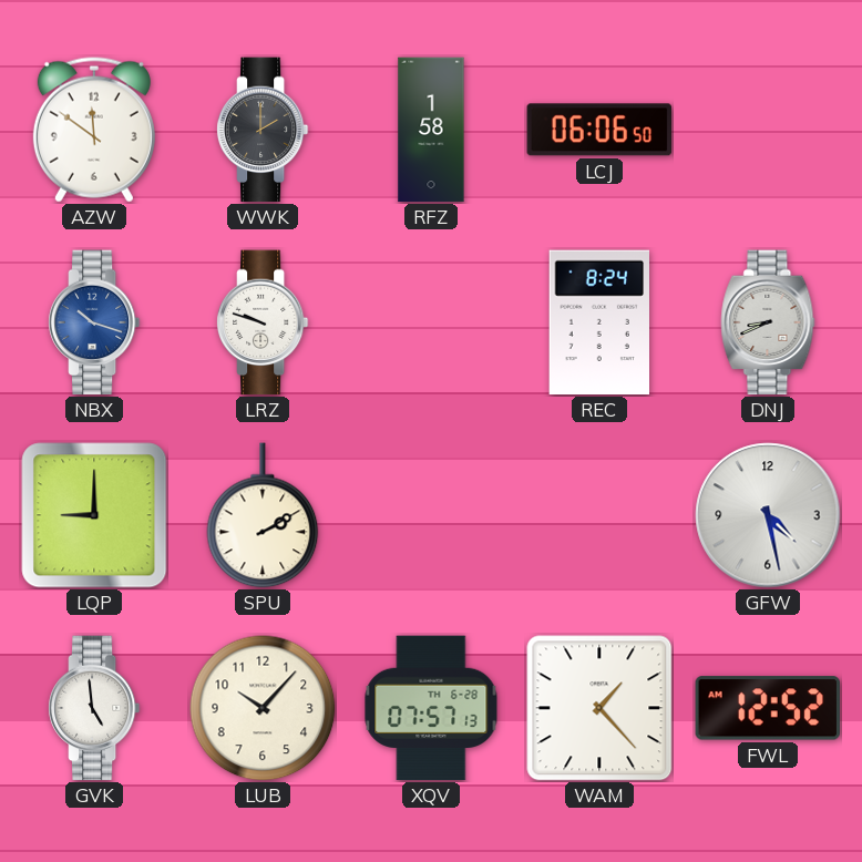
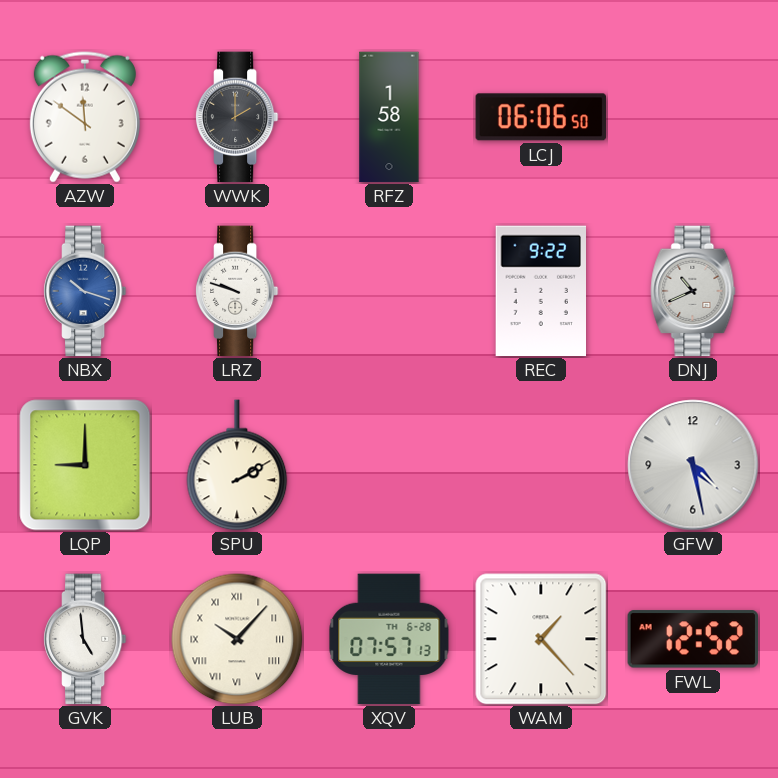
REC: 8:24 -> 9:22 (540, 291)
DNJ: 8:41 -> 10:41 (693, 291)
LUB numerals: Arabic -> Roman (237, 639)
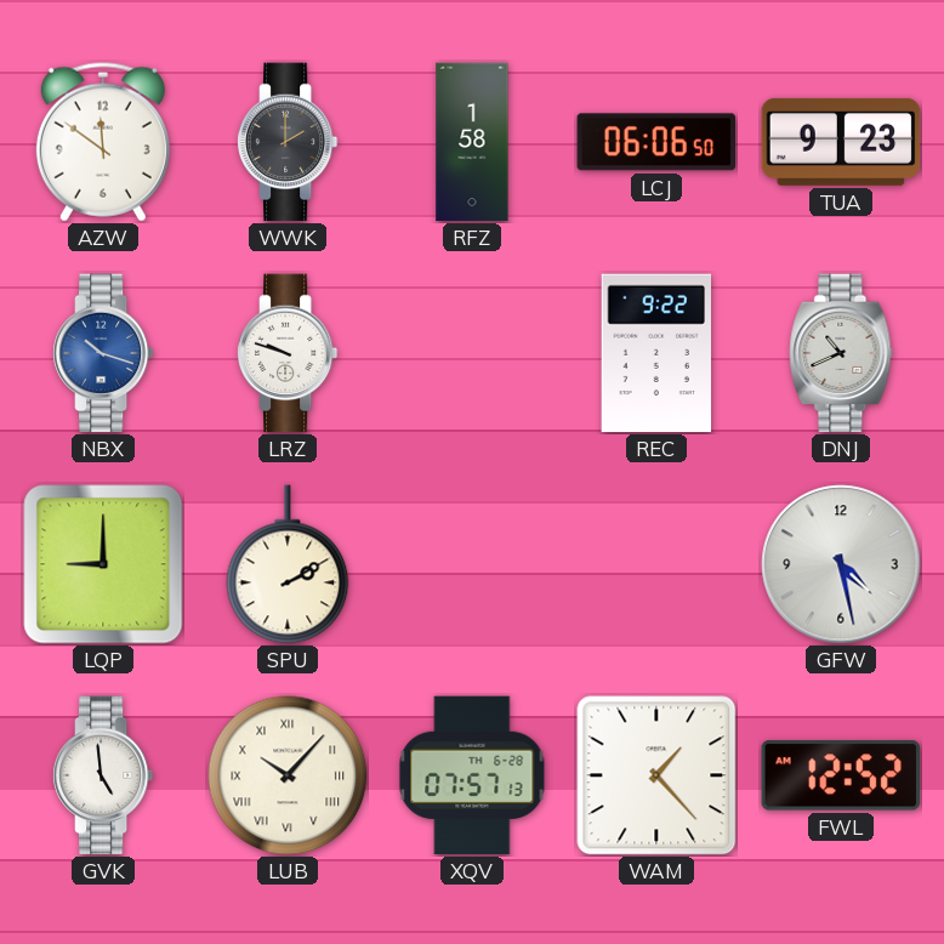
TUA: none -> 9:23 (841, 142)
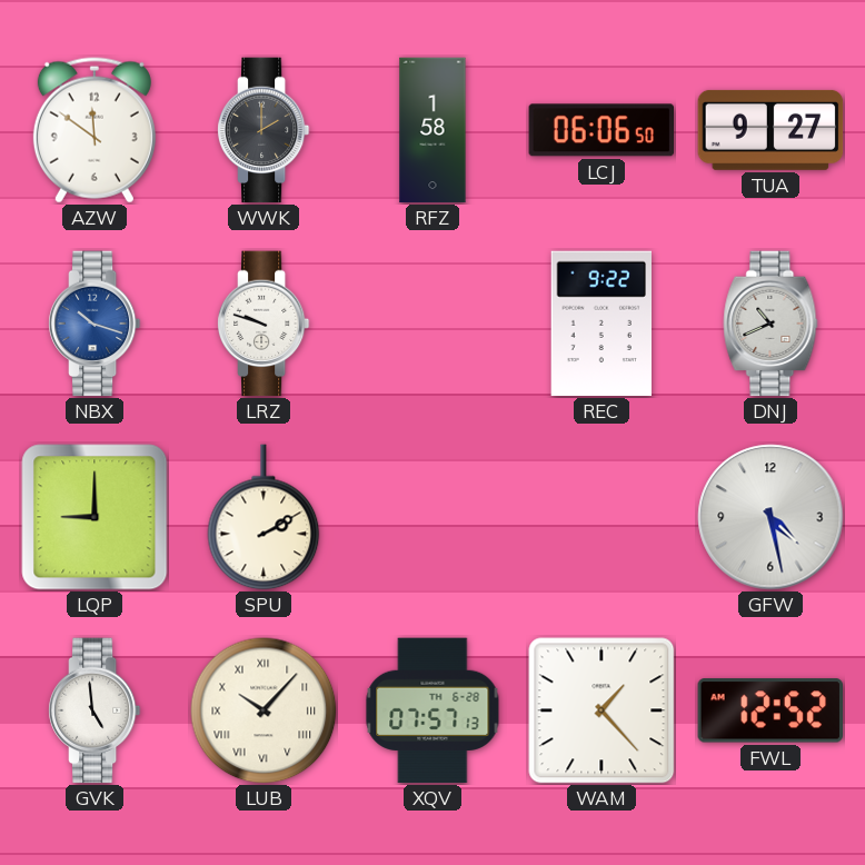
TUA: 9:23 -> 9:27 (770, 130)
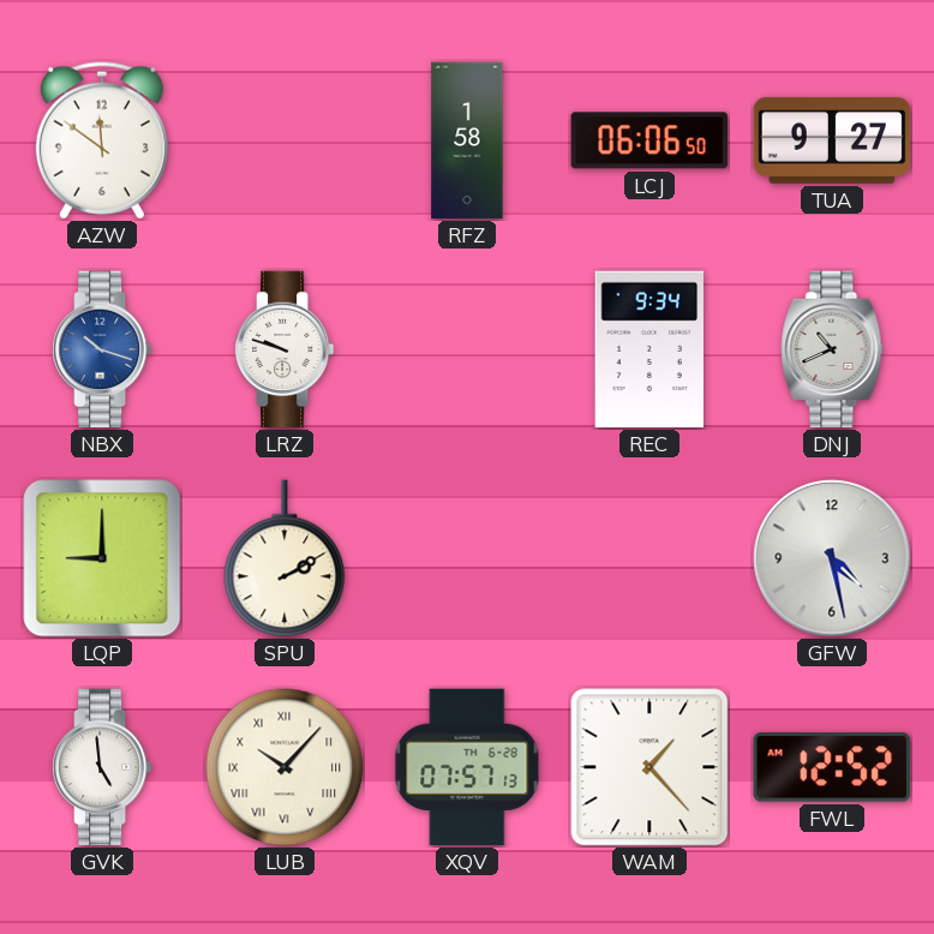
WWK: 2:00 -> none (264, 130)
REC: 9:22 -> 9:34 (648, 349)
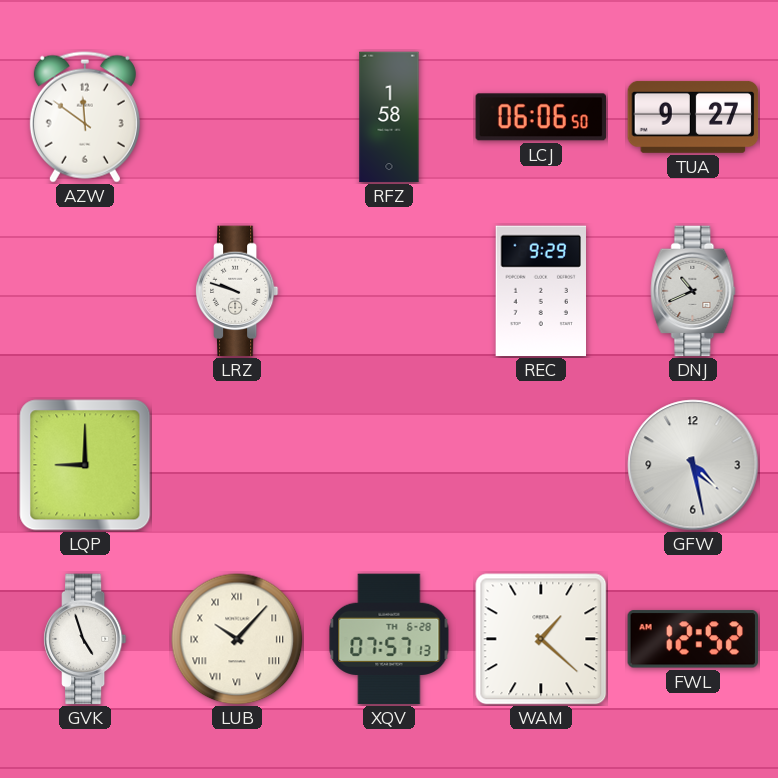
NBX: 10:18 -> none (102, 349)
REC: 9:34 -> 9:29 (540, 291)
SPU: 2:10 -> none (285, 558)
GVK: 4:59 -> 4:57 (85, 639)
WAM: 1:23 -> 1:22 (541, 639)
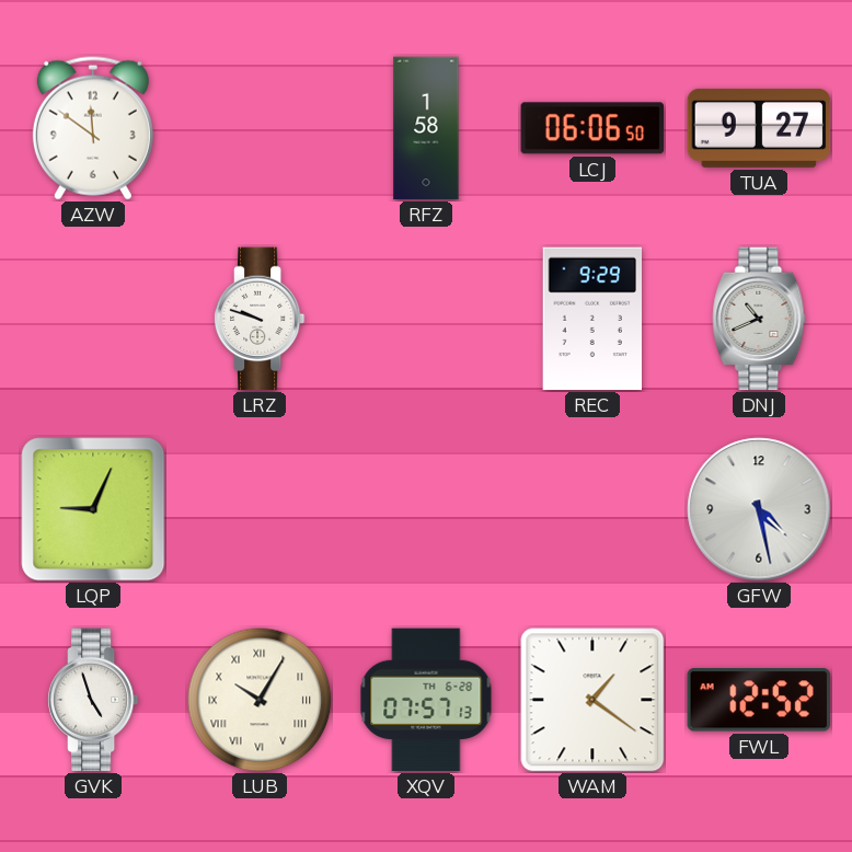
LQP: 9:00 -> 9:04 (93, 509)
LUB: 10:07 -> 10:05 (260, 700)
WAM: 1:22 -> 1:21 (592, 700)
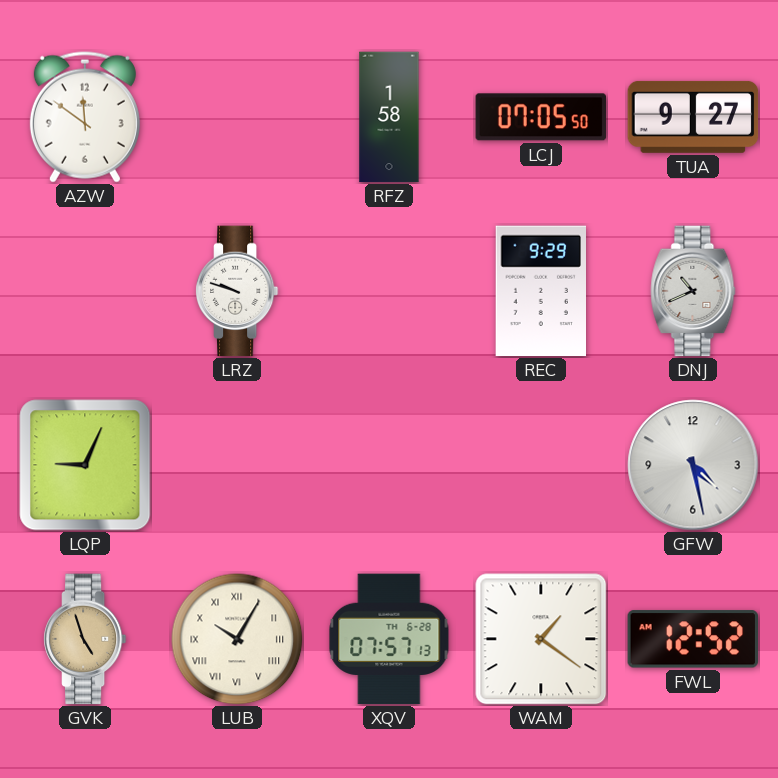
LCJ: 06:06 -> 07:05 (540, 117)
GVK dial: white -> champagne (85, 639)
